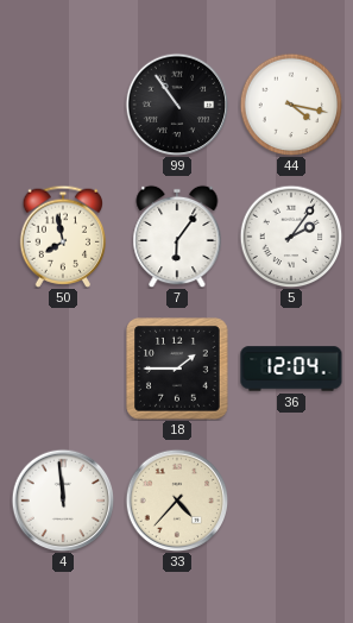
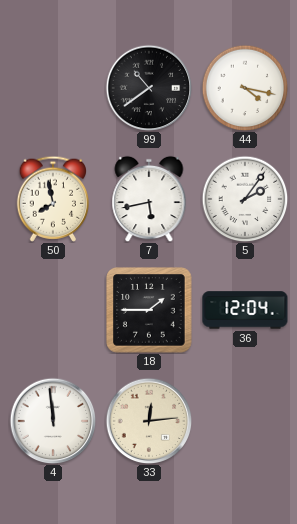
99: 10:54 -> 10:39 (149, 88)
7: 6:06 -> 5:43 (149, 199)
33: 4:37 -> 12:14 (149, 421)
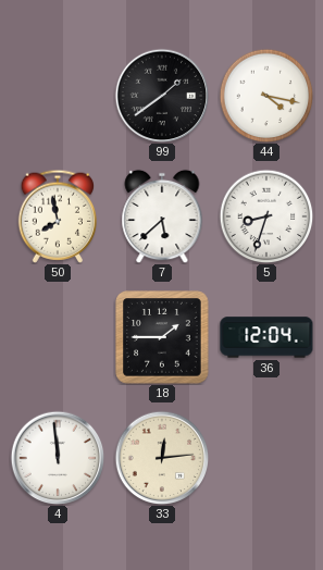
99: 10:39 -> 1:39 (162, 96)
7: 5:43 -> 5:38 (162, 216)
5: 2:06 -> 8:33 (266, 216)
